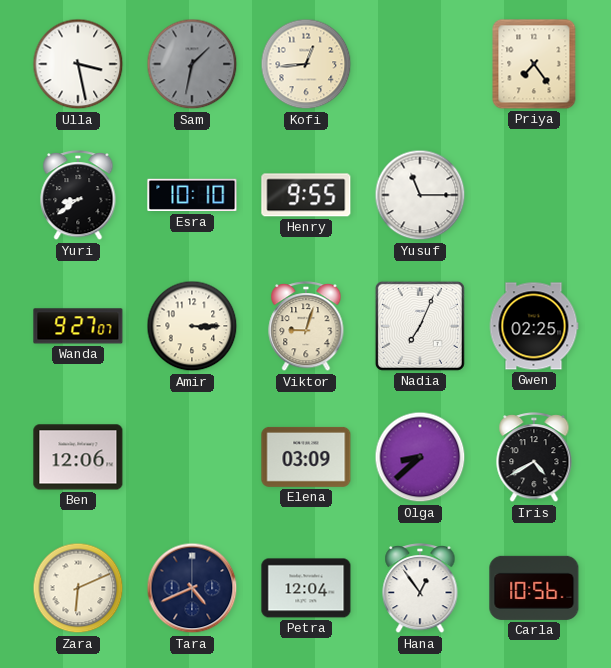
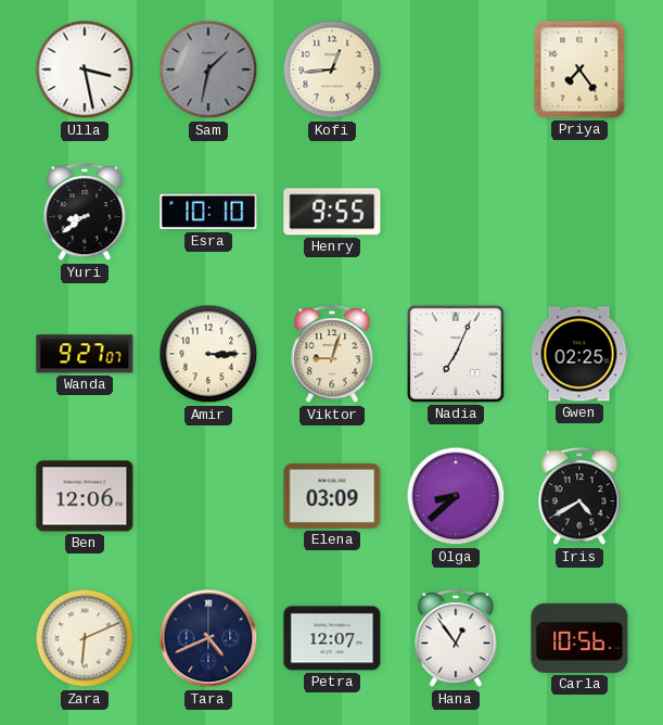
Yusuf: 11:15 -> none (420, 195)
Petra: 12:04 -> 12:07 (332, 638)
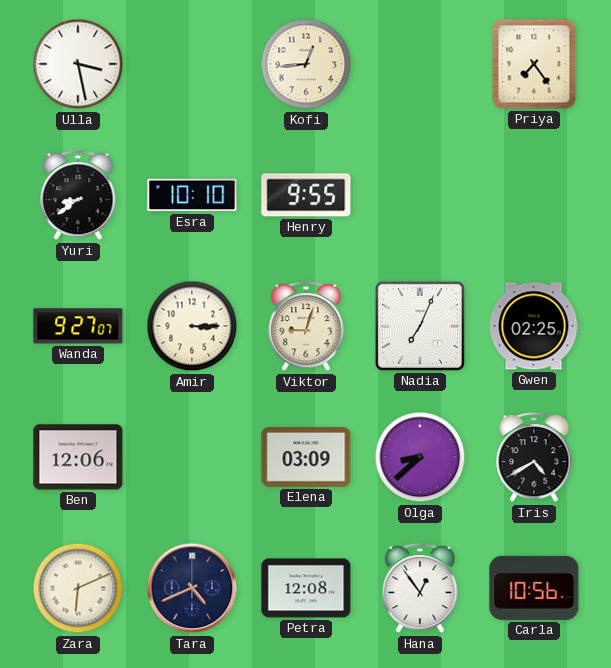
Sam: 1:32 -> none (208, 69)
Petra: 12:07 -> 12:08 (306, 588)
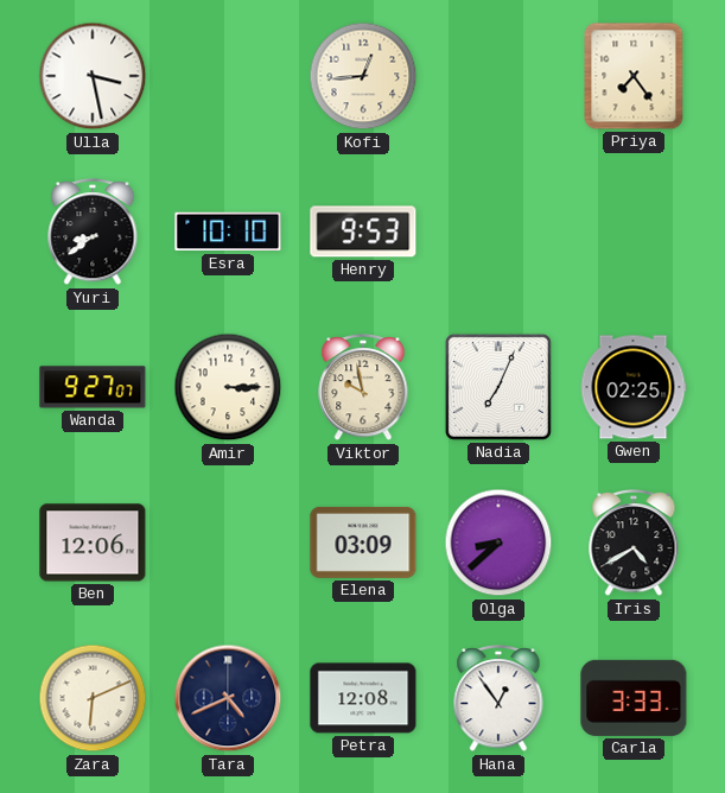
Henry: 9:55 -> 9:53 (363, 231)
Viktor: 9:03 -> 9:58 (363, 388)
Carla: 10:56 -> 3:33 (634, 698)
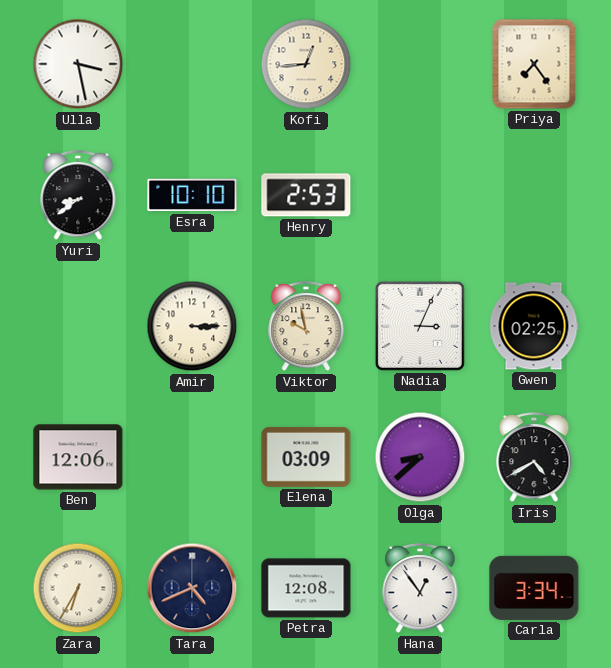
Henry: 9:53 -> 2:53 (306, 195)
Wanda: 9:27 -> none (93, 387)
Nadia: 7:04 -> 3:04 (420, 326)
Zara: 6:11 -> 6:35 (78, 588)
Carla: 3:33 -> 3:34 (534, 588)
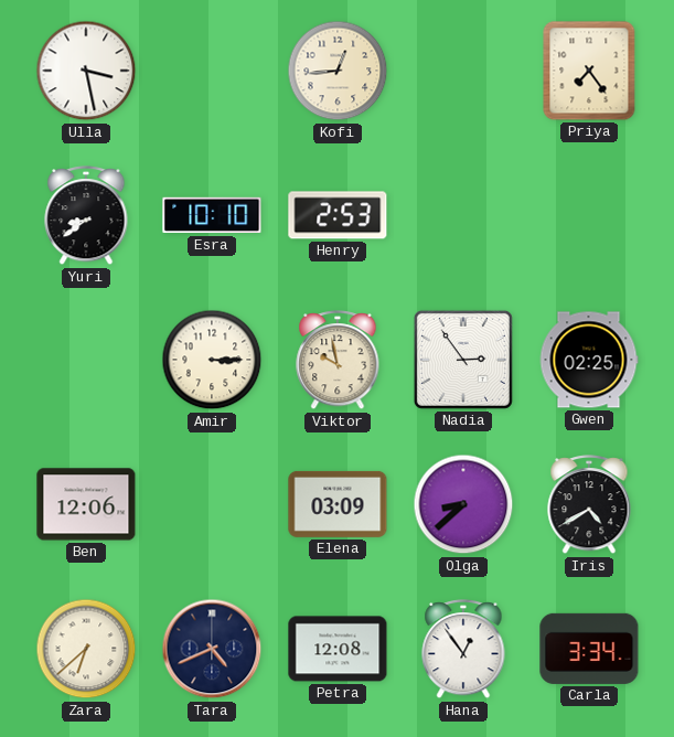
Nadia: 3:04 -> 2:54 (463, 360)
Zara: 6:35 -> 6:38 (86, 649)
